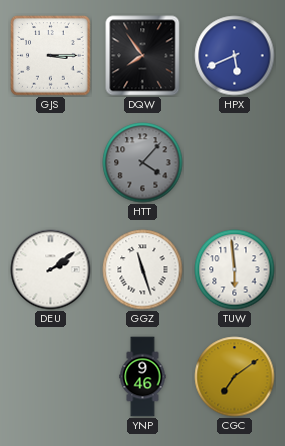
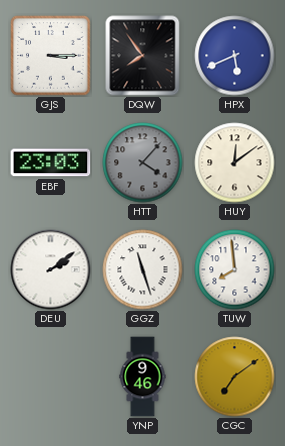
EBF: none -> 23:03 (51, 163)
HUY: none -> 12:09 (235, 163)
TUW: 5:59 -> 7:59 (235, 270)
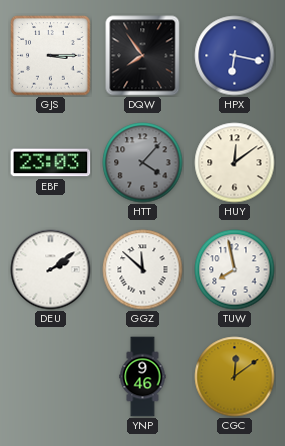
HPX: 5:41 -> 6:17 (235, 56)
GGZ: 11:27 -> 11:52 (143, 270)
TUW: 7:59 -> 7:58 (235, 270)
CGC: 7:09 -> 12:09 (235, 377)
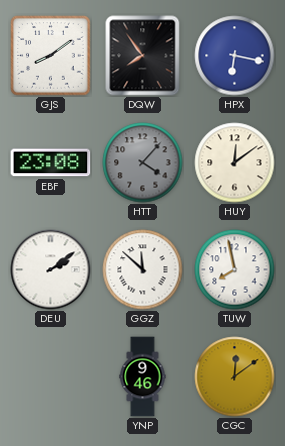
GJS: 3:15 -> 8:09 (51, 56)
EBF: 23:03 -> 23:08 (51, 163)
